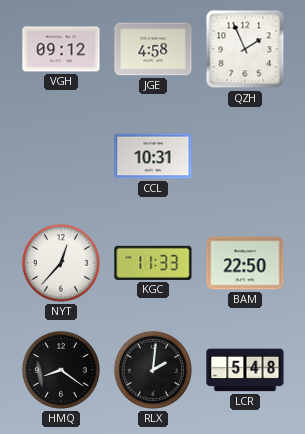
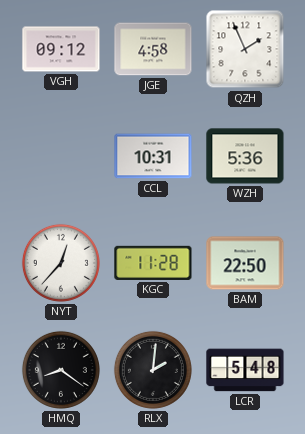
WZH: none -> 5:36 (245, 156)
KGC: 11:33 -> 11:28 (153, 263)
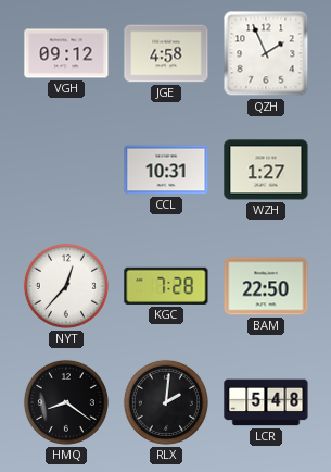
WZH: 5:36 -> 1:27 (266, 170)
KGC: 11:28 -> 7:28 (166, 286)
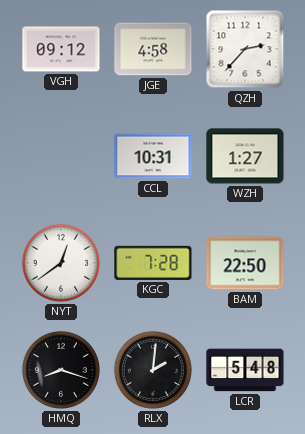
QZH: 1:56 -> 2:37 (245, 49)
NYT: 12:37 -> 12:39 (61, 263)
HMQ: 8:21 -> 8:18 (61, 370)
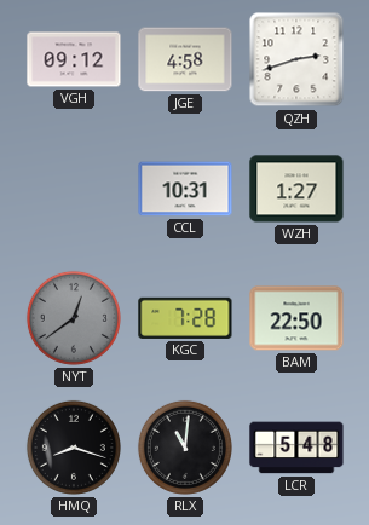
QZH: 2:37 -> 2:42 (296, 59)
NYT dial: white -> grey (74, 318)
RLX: 2:01 -> 11:01 (185, 448)
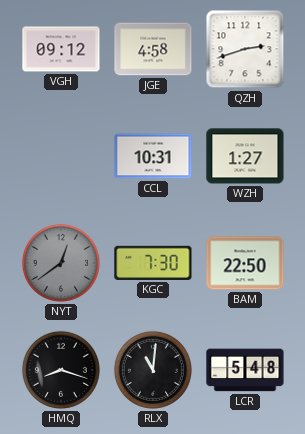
KGC: 7:28 -> 7:30 (153, 263)
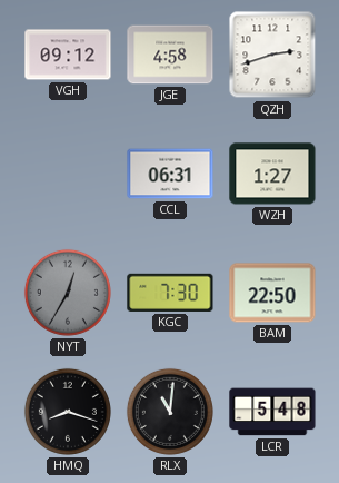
CCL: 10:31 -> 06:31 (170, 174)
NYT: 12:39 -> 12:35 (68, 293)
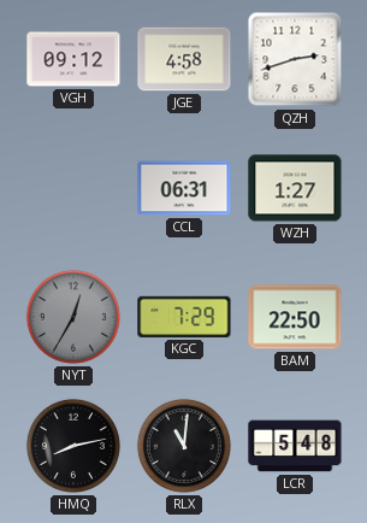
KGC: 7:30 -> 7:29 (184, 317)
HMQ: 8:18 -> 8:13 (73, 446)
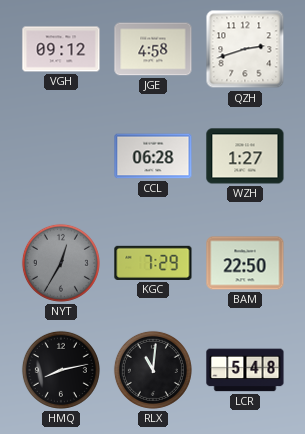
CCL: 06:31 -> 06:28 (153, 156)
